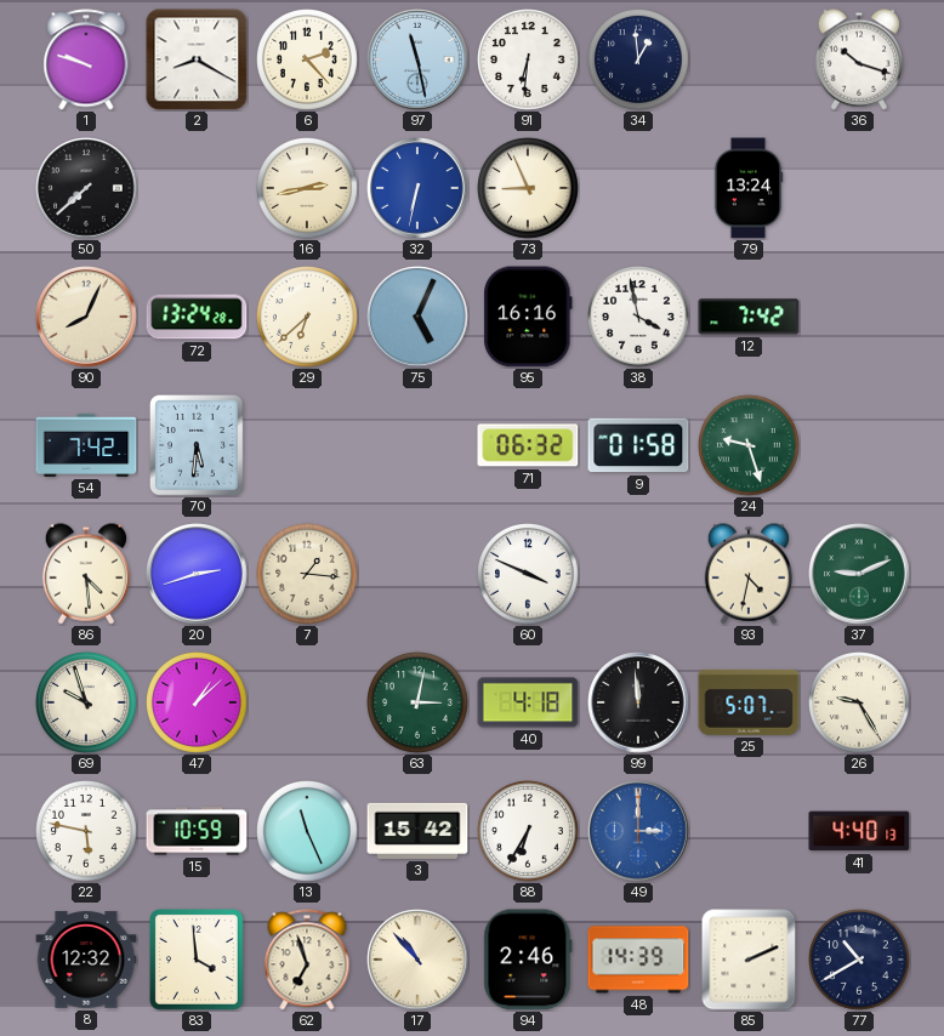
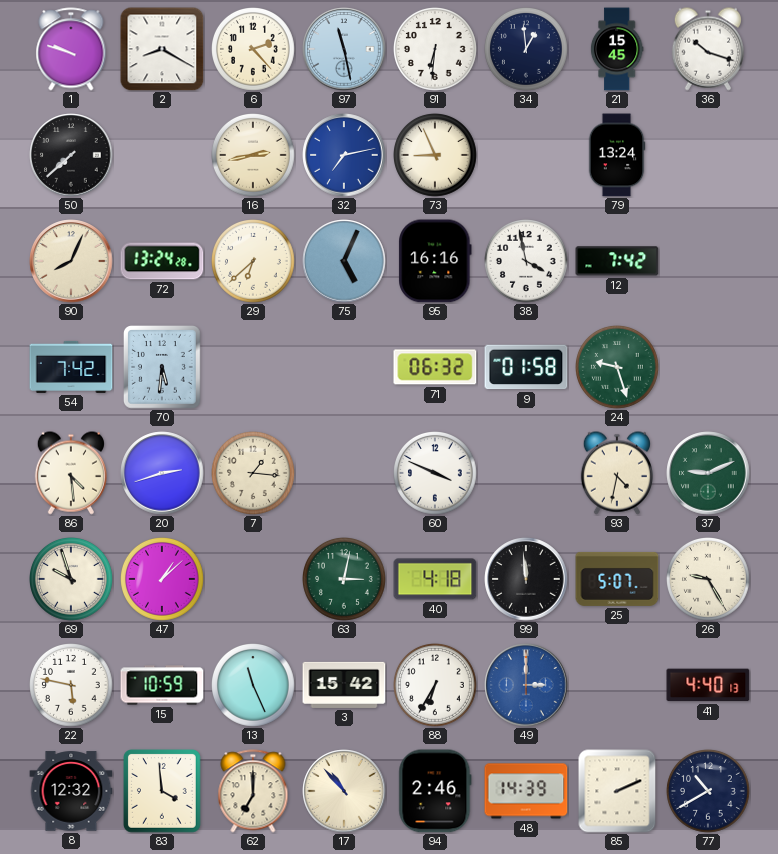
21: none -> 15:45 (617, 49)
32: 6:32 -> 7:13 (344, 155)
62: 6:57 -> 7:00 (253, 791)
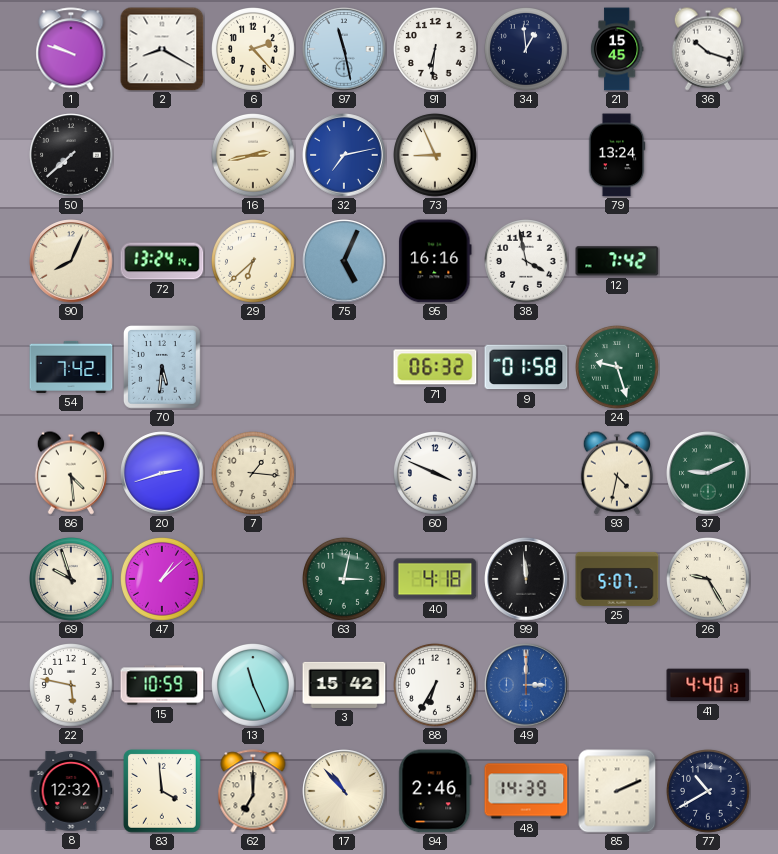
72: 13:24:28 -> 13:24:14 (162, 261)
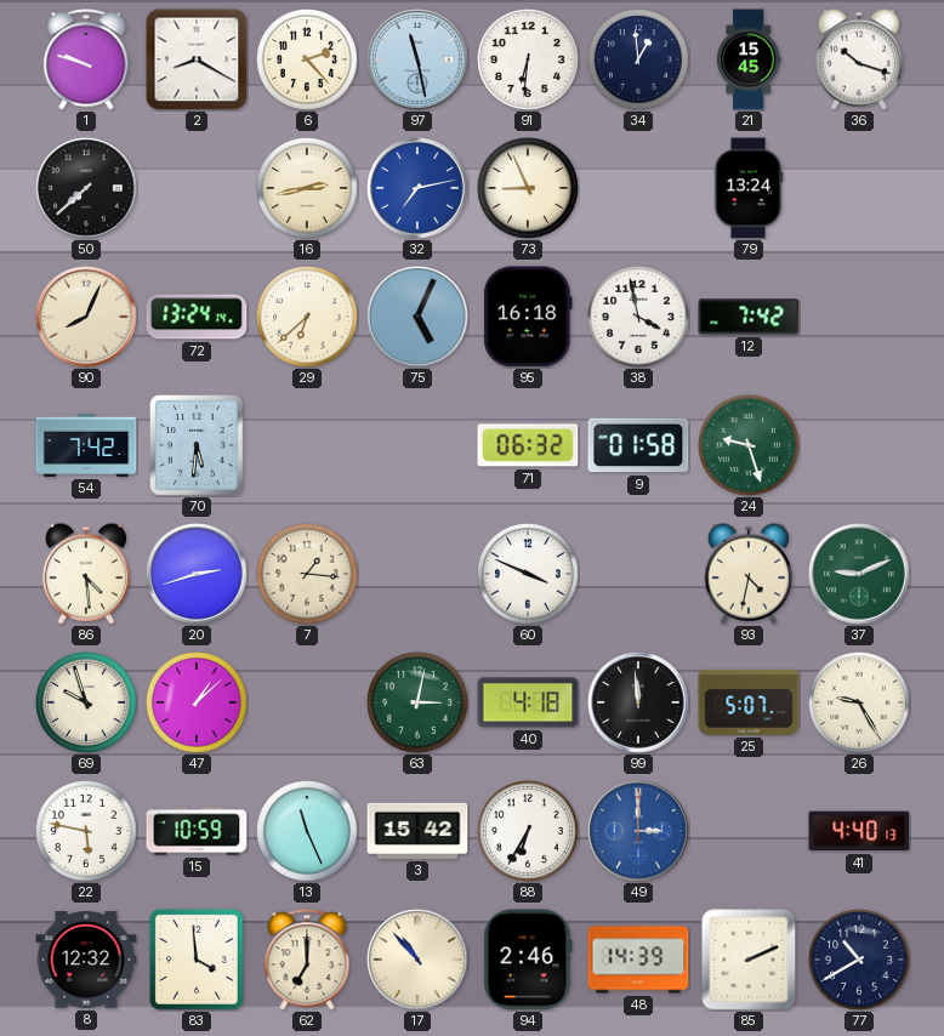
95: 16:16 -> 16:18 (528, 317)
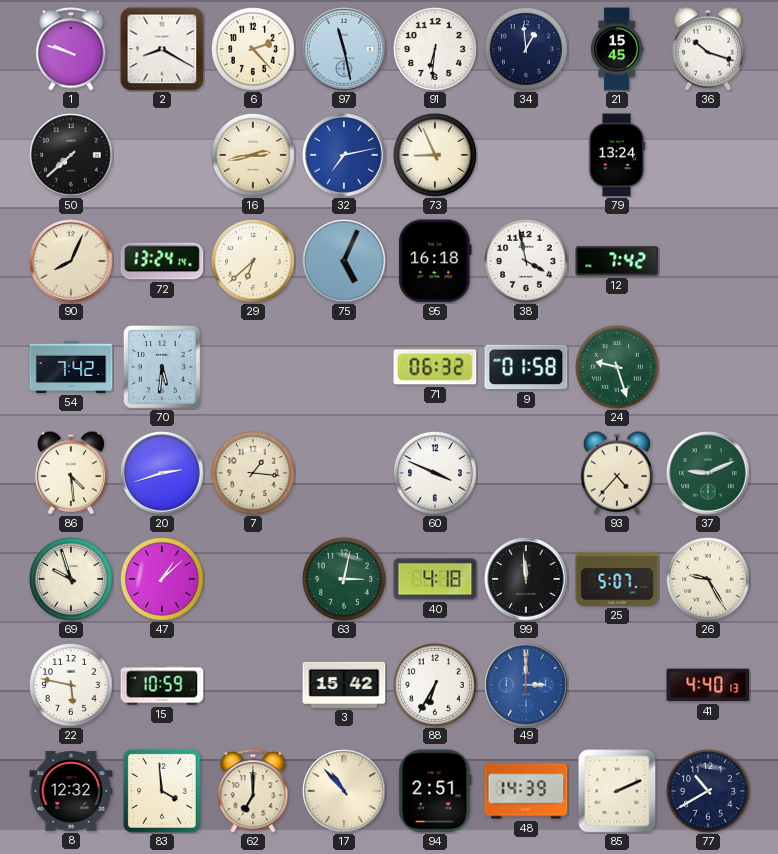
93: 4:32 -> 4:37 (616, 473)
13: 11:26 -> none (308, 832)
94: 2:46 -> 2:51 (435, 791)
